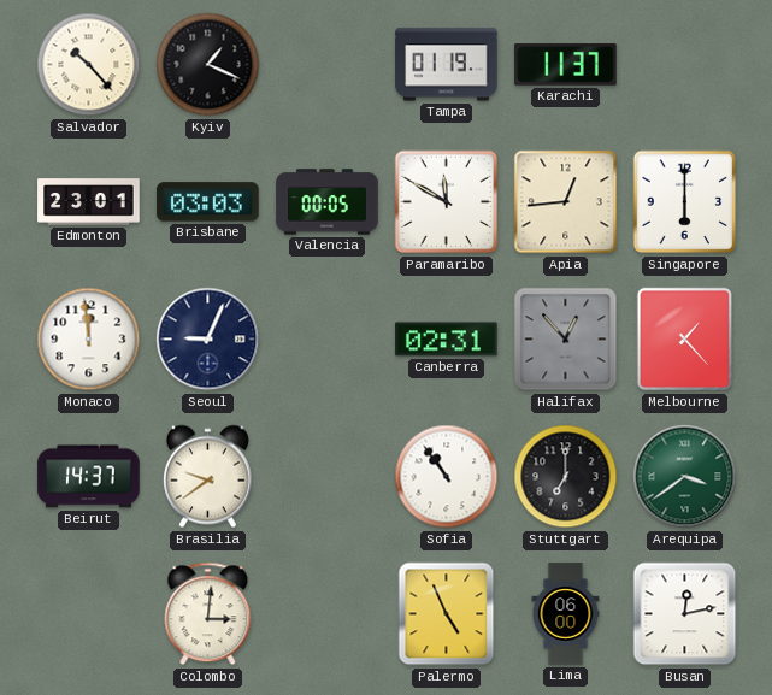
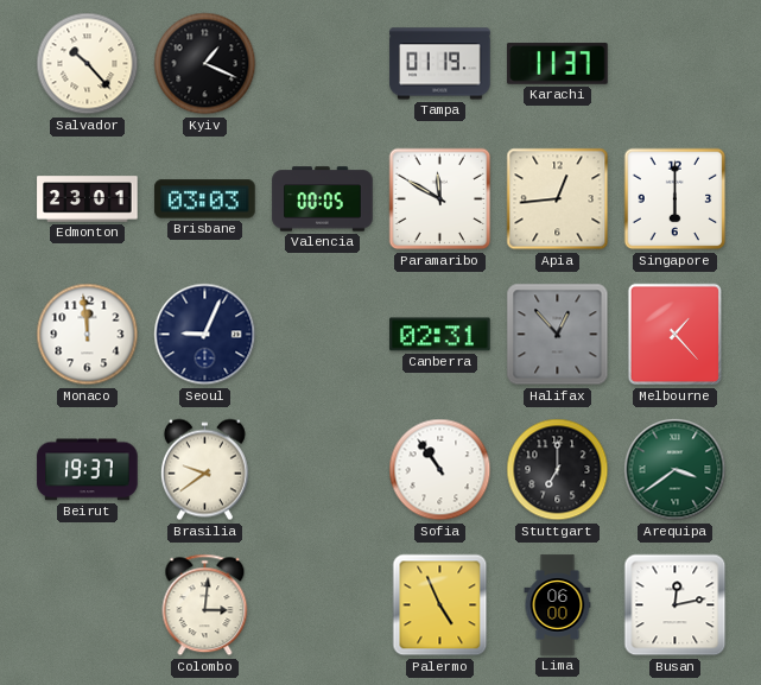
Beirut: 14:37 -> 19:37 (88, 470)
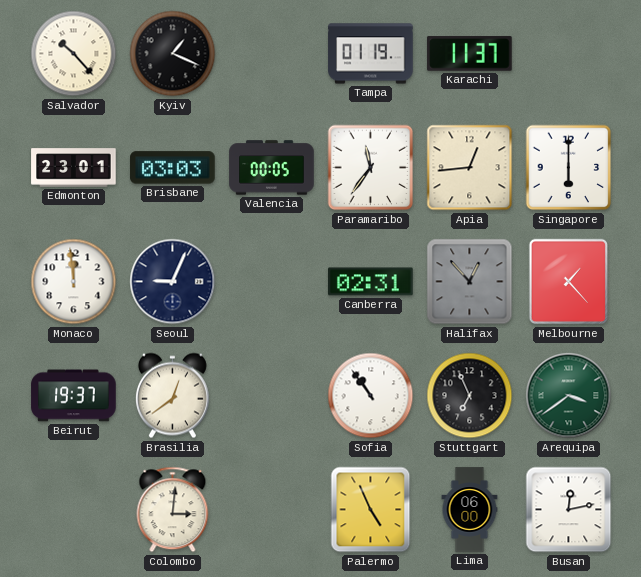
Paramaribo: 11:50 -> 11:36 (371, 168)
Brasilia: 9:39 -> 12:39 (172, 396)
Stuttgart: 7:00 -> 6:56 (470, 396)
